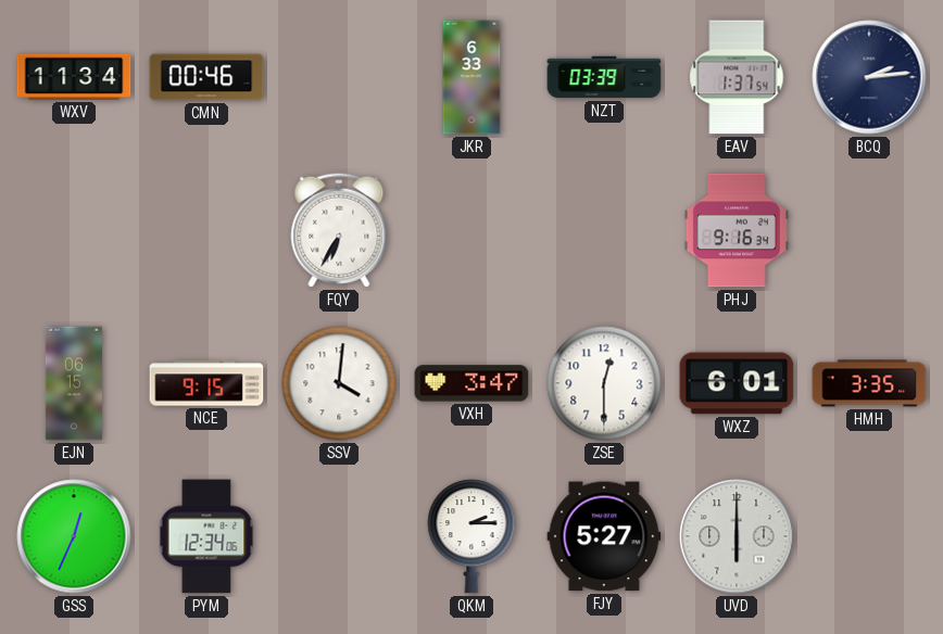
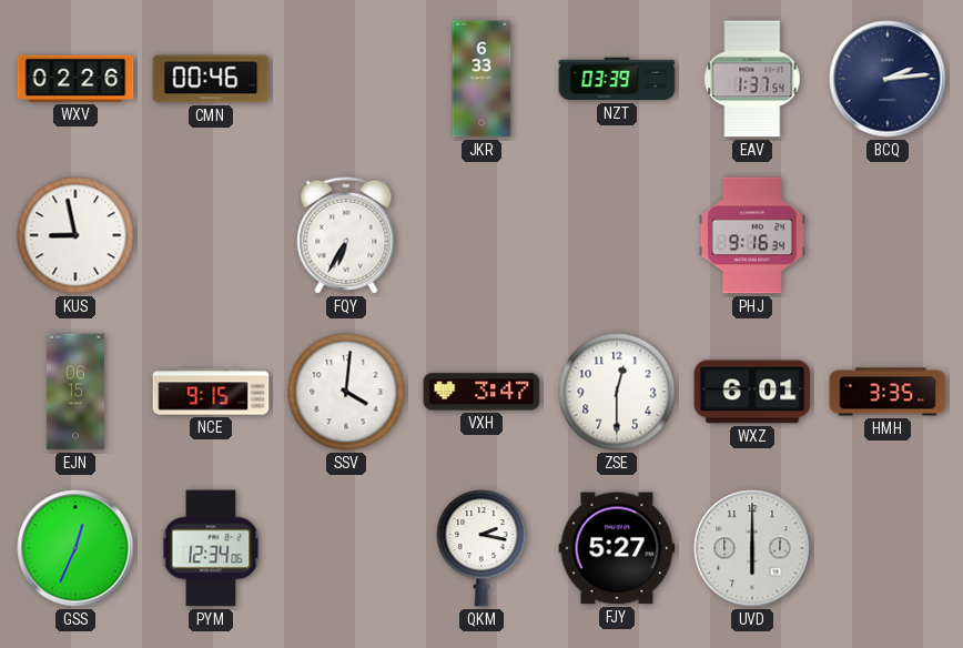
WXV: 11:34 -> 02:26 (75, 79)
KUS: none -> 8:58 (75, 235)
QKM: 2:15 -> 2:17 (481, 548)
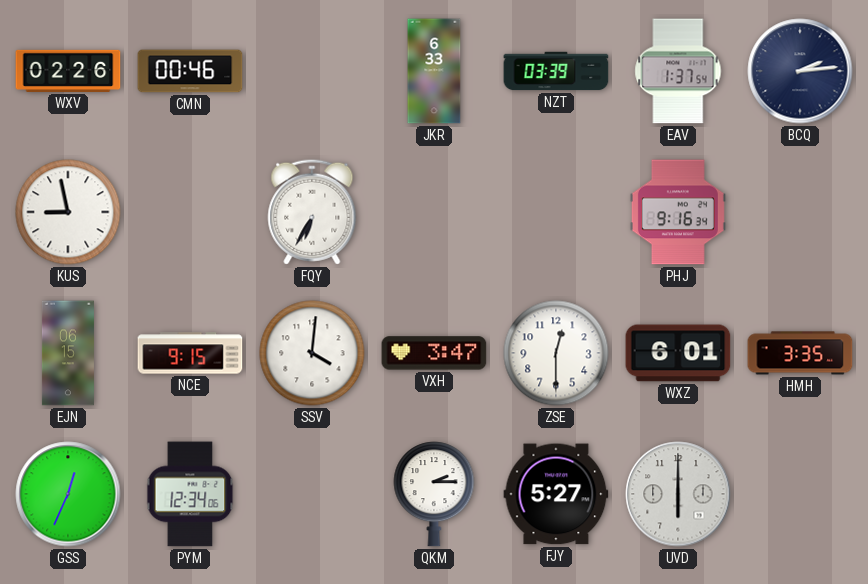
QKM: 2:17 -> 2:15 (434, 494)
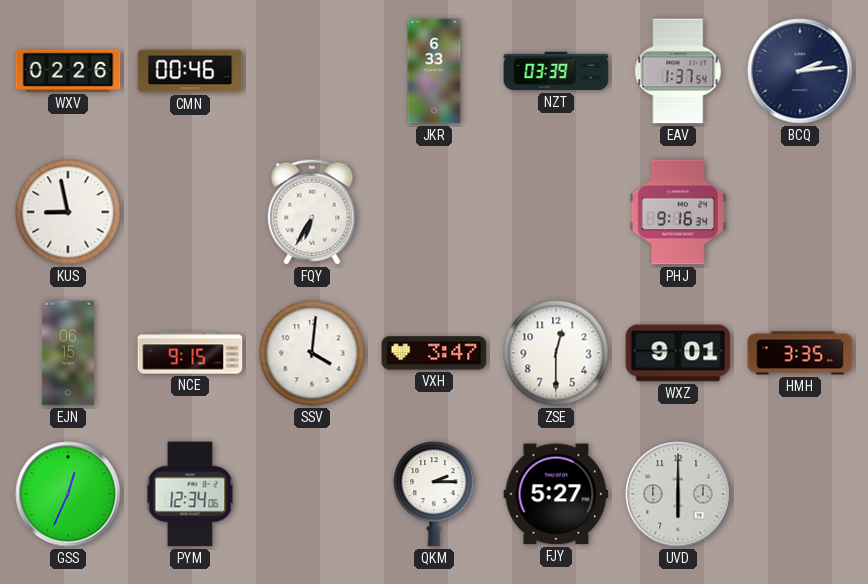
WXZ: 6:01 -> 9:01 (678, 353)
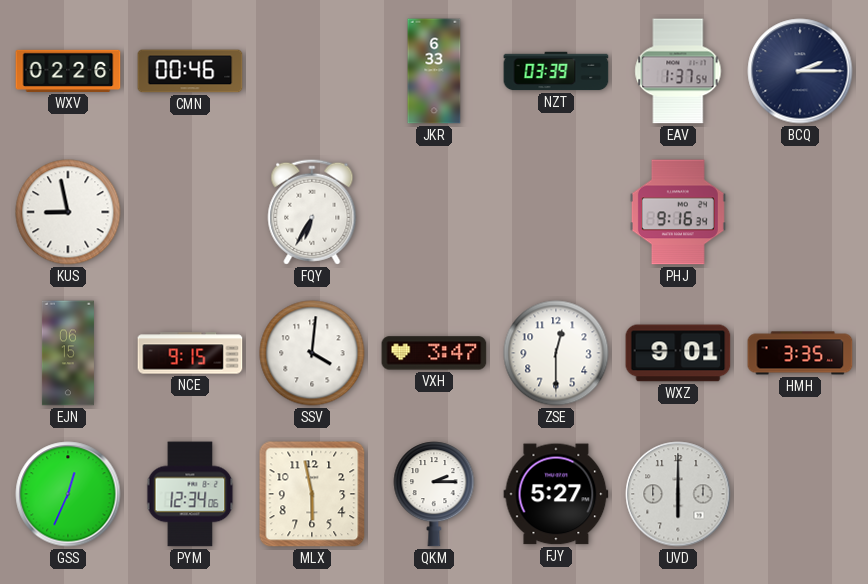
BCQ: 2:14 -> 2:15 (800, 71)
MLX: none -> 5:58 (312, 494)
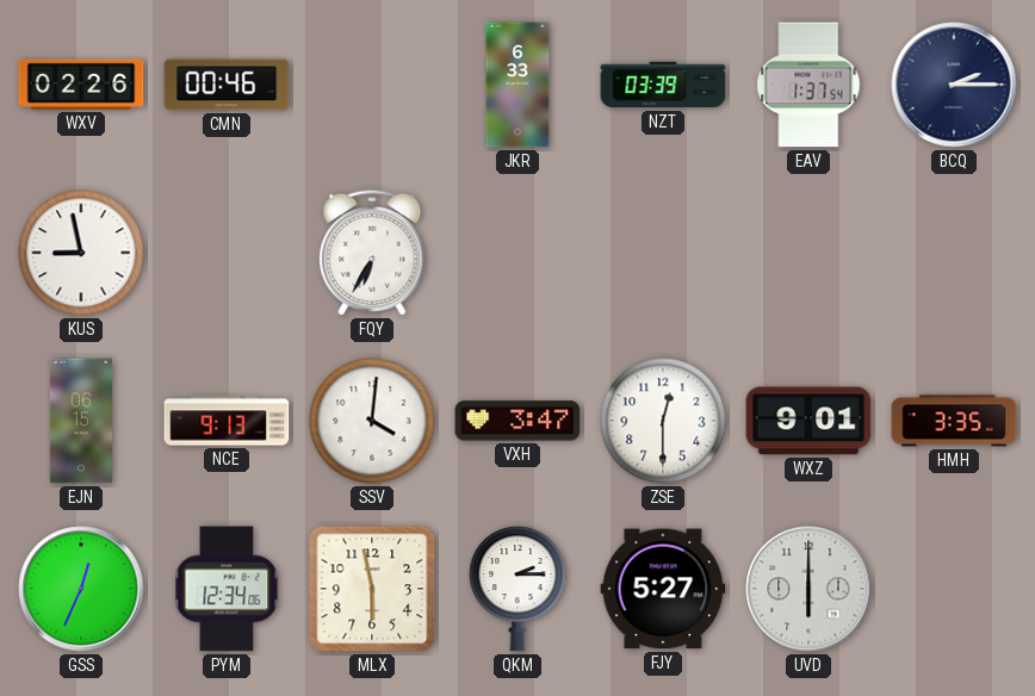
PHJ: 9:16 -> none (678, 212)
NCE: 9:15 -> 9:13 (227, 421)
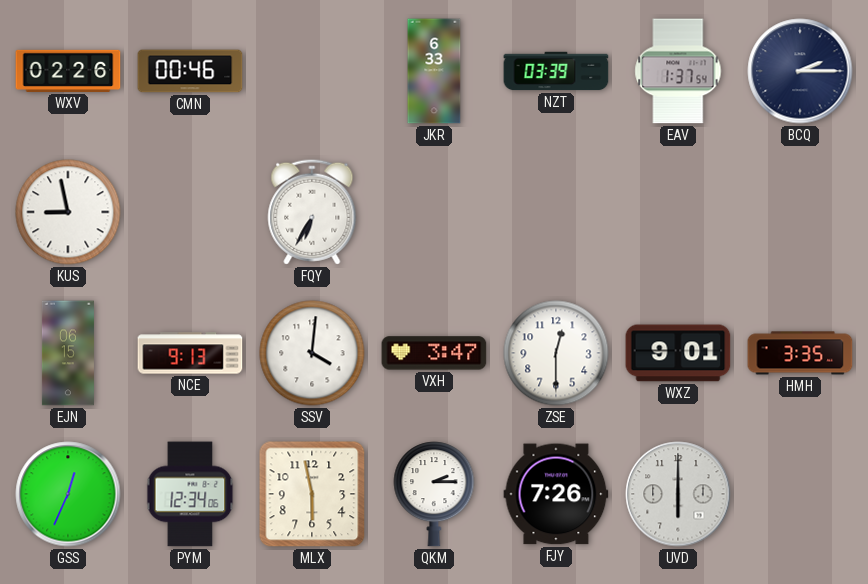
FJY: 5:27 -> 7:26 (556, 494)
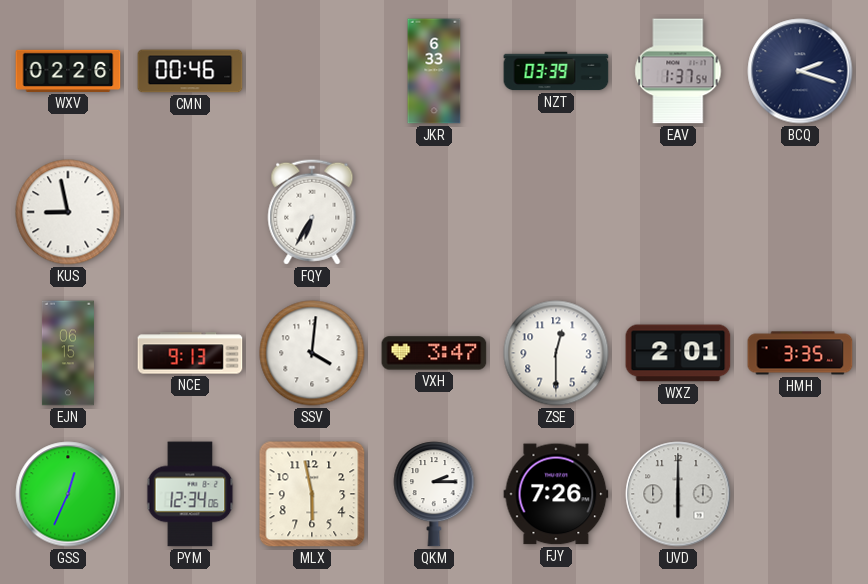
BCQ: 2:15 -> 2:18 (800, 71)
WXZ: 9:01 -> 2:01 (678, 353)
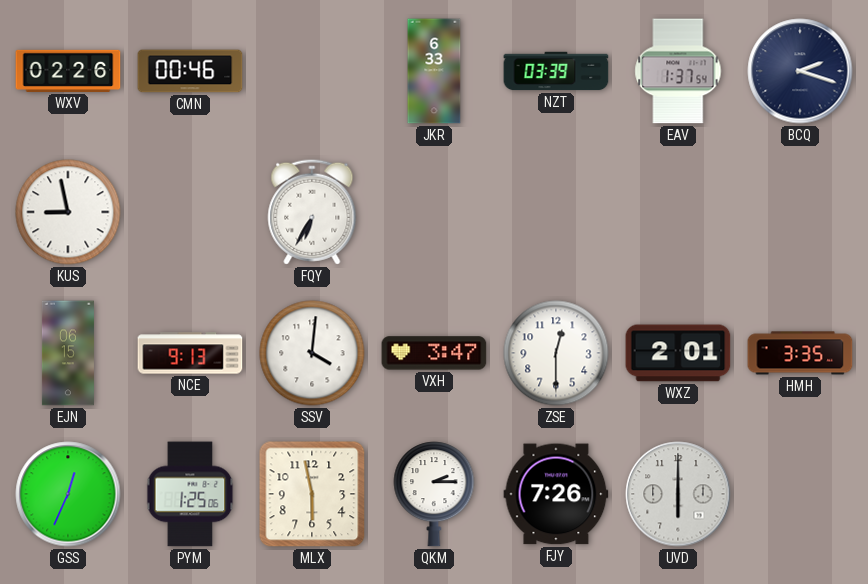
PYM: 12:34 -> 1:25 (190, 494)
